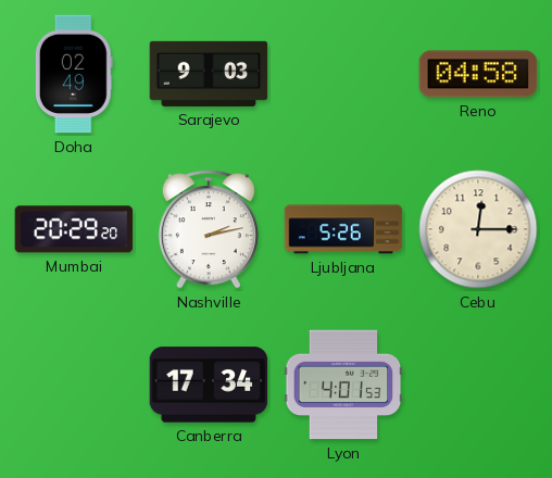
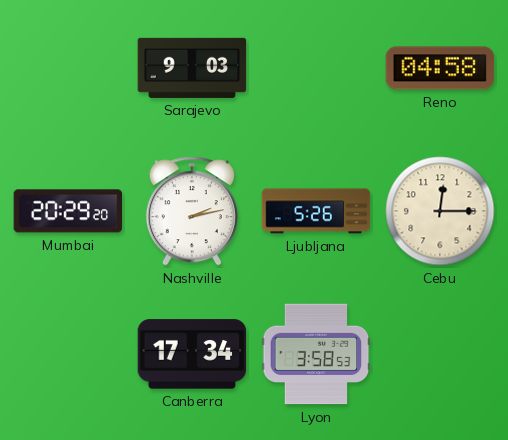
Doha: 02:49 -> none (74, 74)
Lyon: 4:01 -> 3:58 (316, 354)
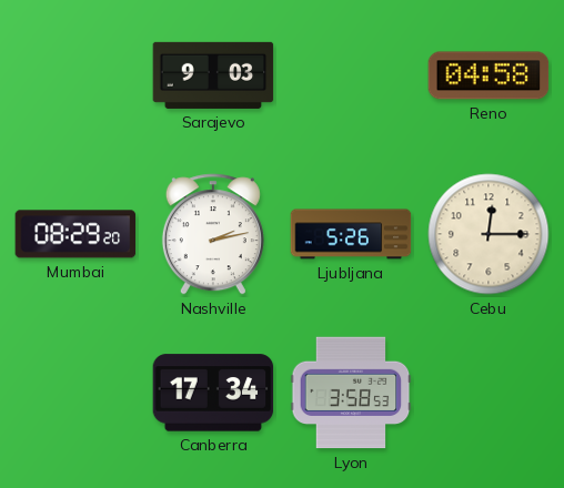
Mumbai: 20:29 -> 08:29 (75, 234)
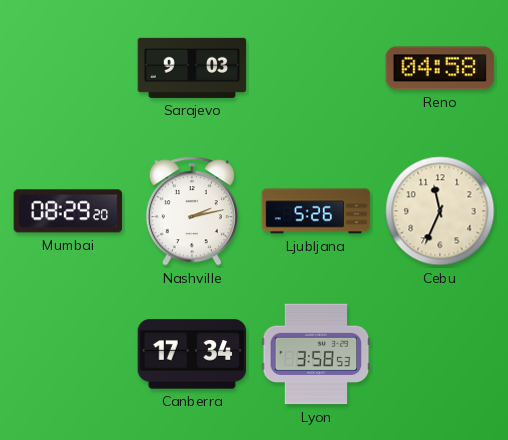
Cebu: 12:15 -> 11:34 (440, 211)
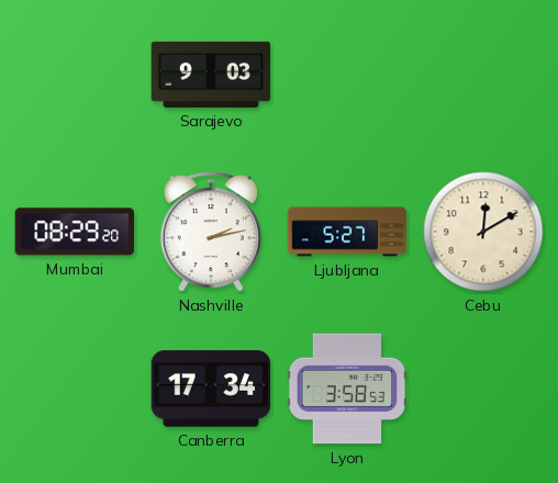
Reno: 04:58 -> none (440, 68)
Ljubljana: 5:26 -> 5:27 (347, 232)
Cebu: 11:34 -> 12:10 (483, 232)
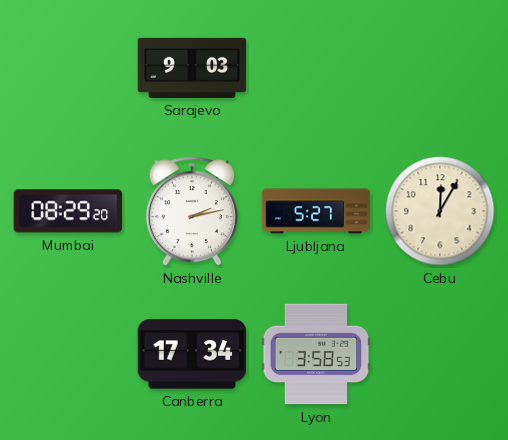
Cebu: 12:10 -> 12:05 (440, 211)
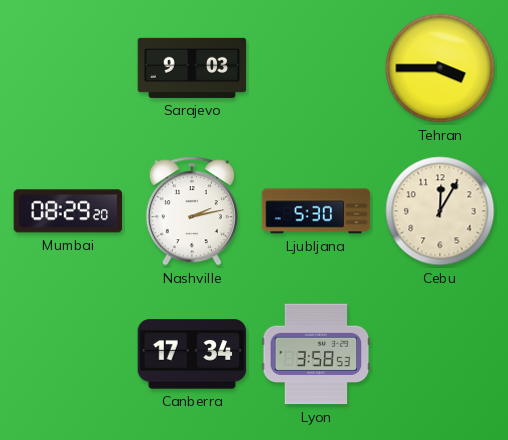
Tehran: none -> 3:45 (440, 68)
Ljubljana: 5:27 -> 5:30 (316, 211)
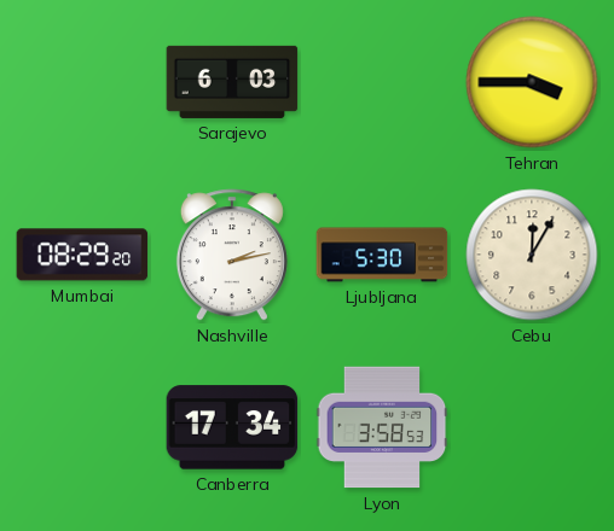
Sarajevo: 9:03 -> 6:03 (232, 82)
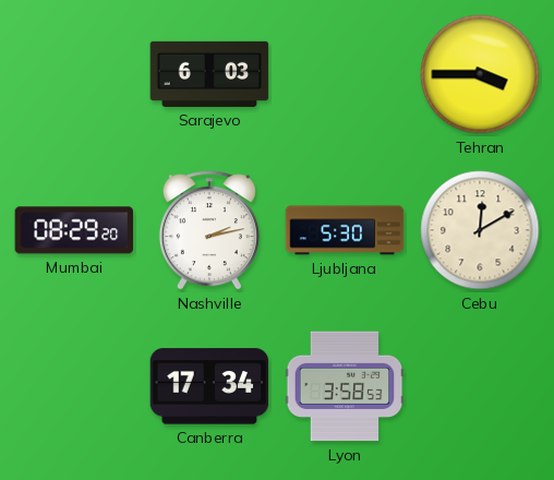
Cebu: 12:05 -> 12:10 (480, 230)
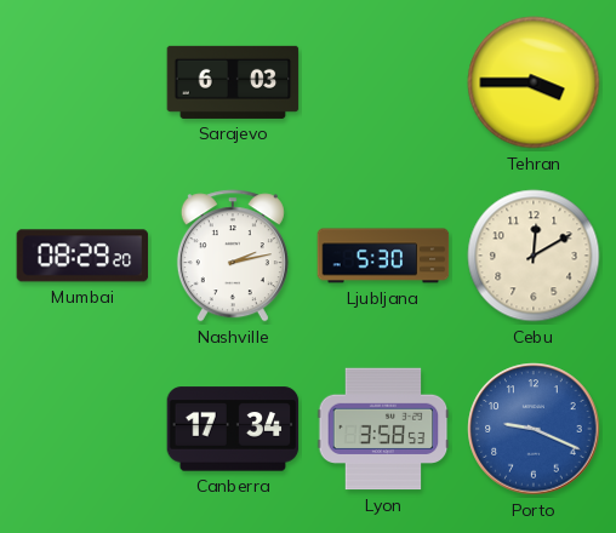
Porto: none -> 9:19 (534, 429)
